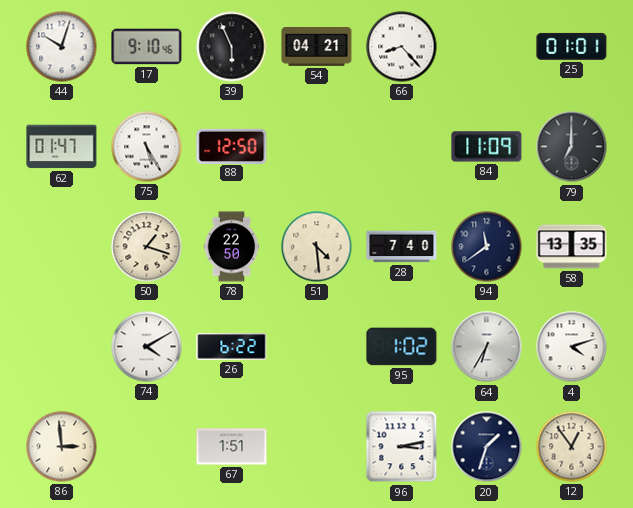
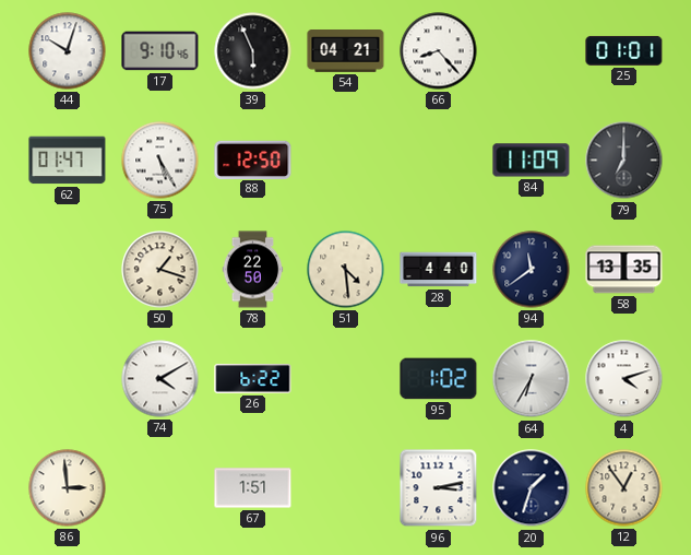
28: 7:40 -> 4:40 (439, 270)
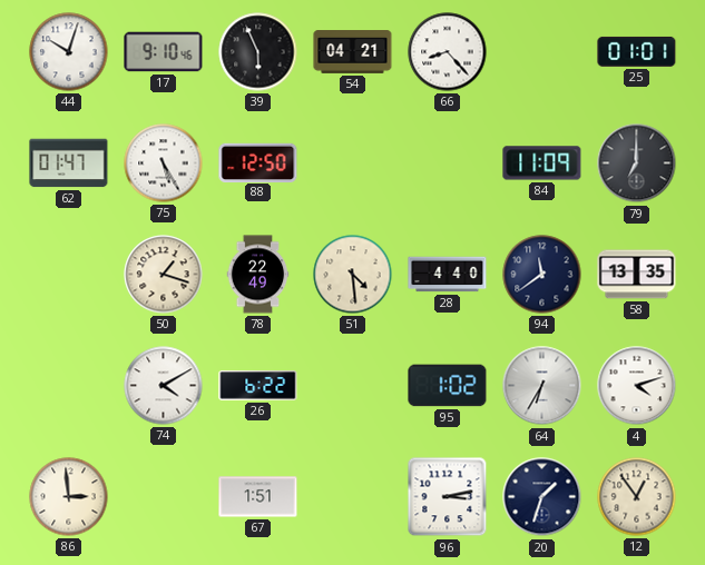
78: 22:50 -> 22:49 (258, 275)
